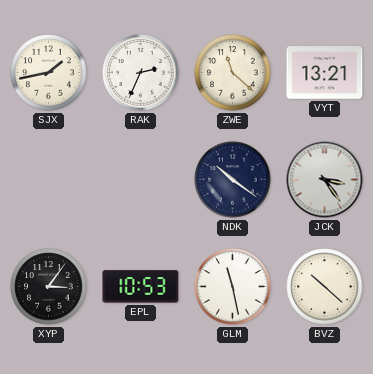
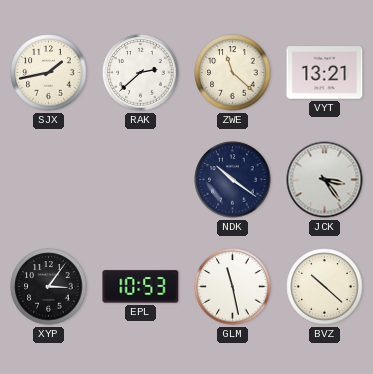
RAK: 2:34 -> 2:38 (141, 73)
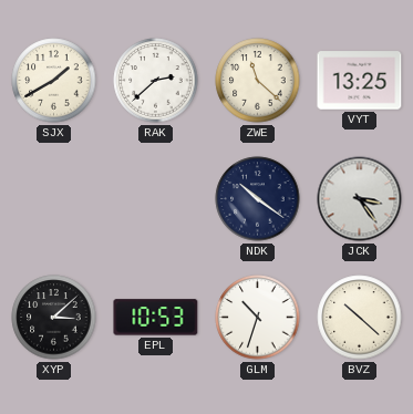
SJX: 1:43 -> 1:40 (54, 81)
VYT: 13:21 -> 13:25 (360, 81)
XYP: 3:06 -> 3:08 (54, 318)
GLM: 11:28 -> 10:33 (258, 318)
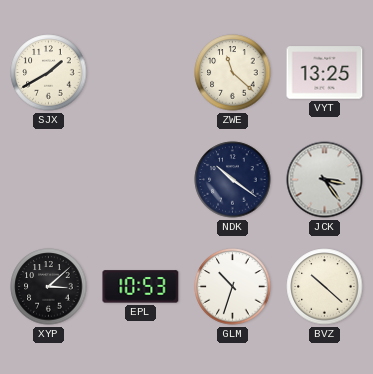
RAK: 2:38 -> none (156, 81)
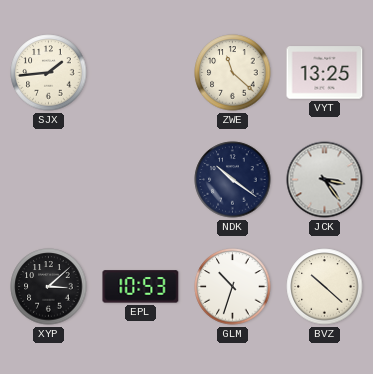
SJX: 1:40 -> 1:44 (49, 73)
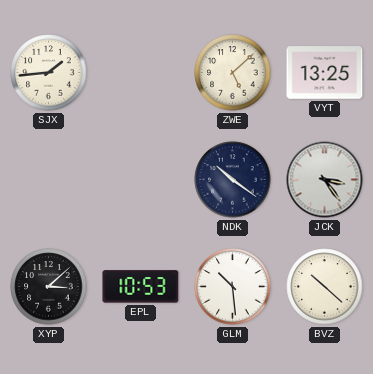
ZWE: 11:22 -> 5:08 (233, 73)
GLM: 10:33 -> 10:29 (233, 287)
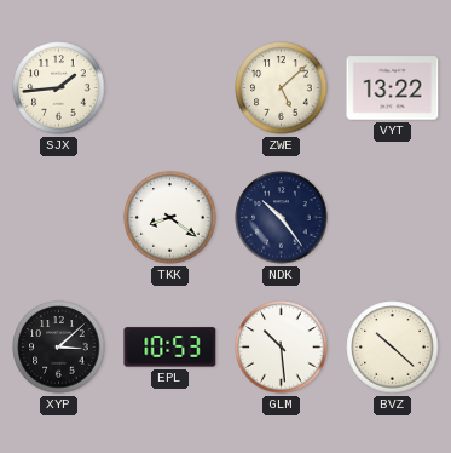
VYT: 13:25 -> 13:22 (393, 88)
TKK: none -> 8:21 (170, 218)
NDK: 10:21 -> 10:24 (282, 218)
JCK: 3:24 -> none (325, 180)
